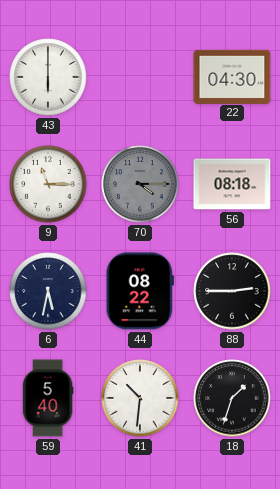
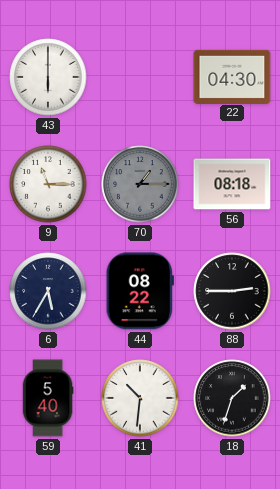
70: 4:15 -> 1:15 (140, 184)
6: 5:32 -> 5:35 (48, 291)
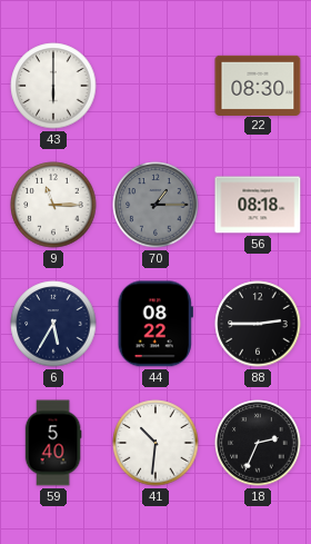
22: 04:30 -> 08:30 (258, 85)
18: 1:33 -> 2:34 (258, 443)
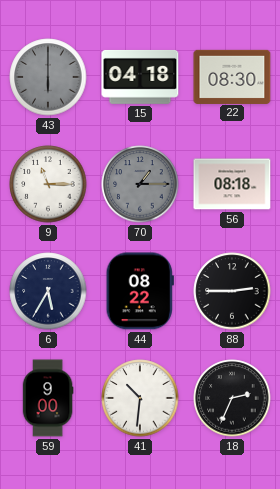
43 dial: white -> grey (48, 77)
15: none -> 04:18 (140, 77)
59: 5:40 -> 9:00 (48, 398)
